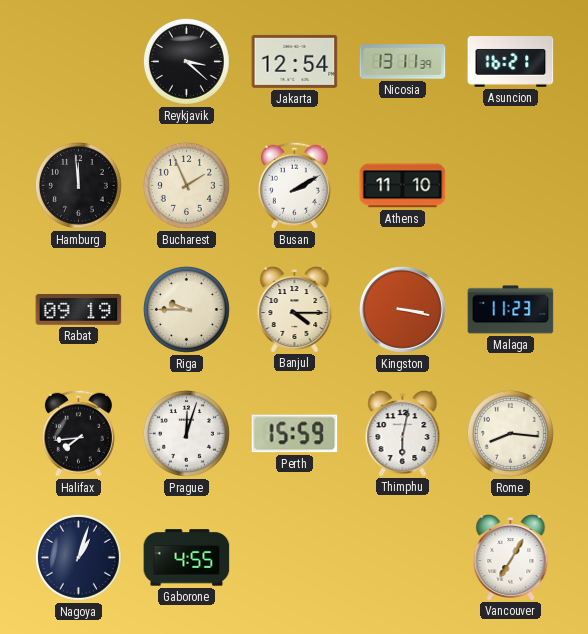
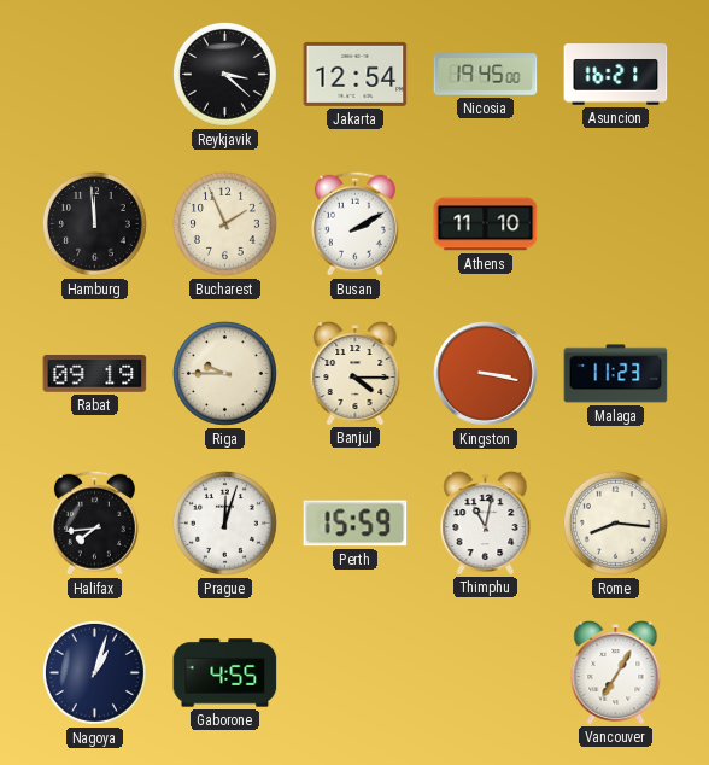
Nicosia: 13:11 -> 19:45 (486, 75)
Thimphu: 6:02 -> 11:02 (486, 524)
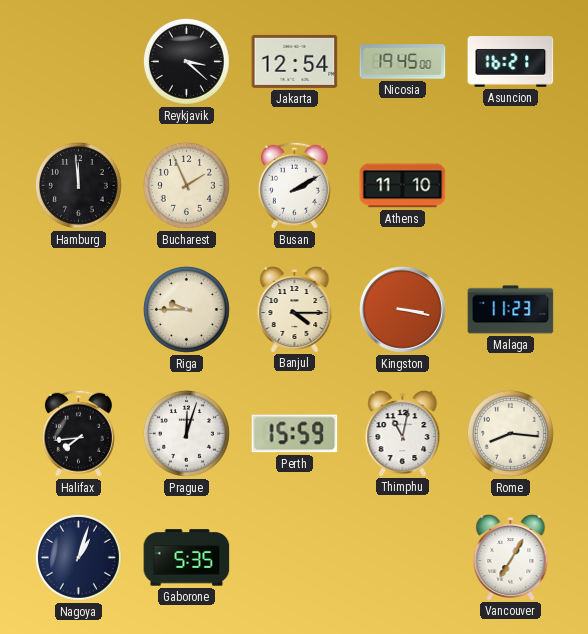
Rabat: 09:19 -> none (95, 374)
Gaborone: 4:55 -> 5:35 (187, 558)
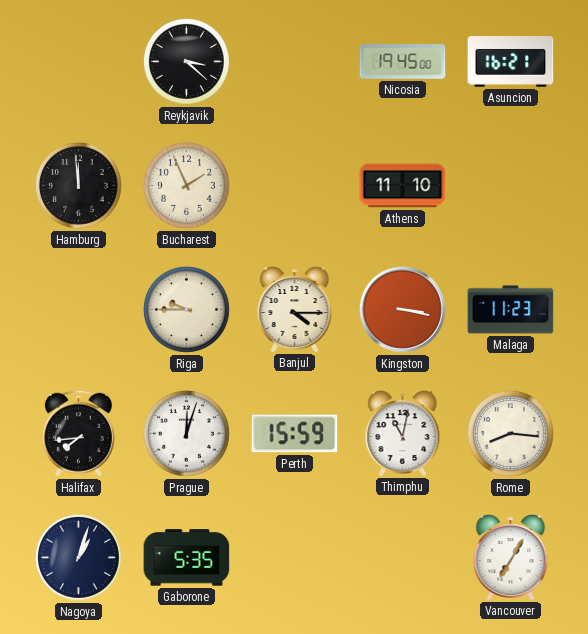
Jakarta: 12:54 -> none (295, 61)
Busan: 2:10 -> none (294, 185)
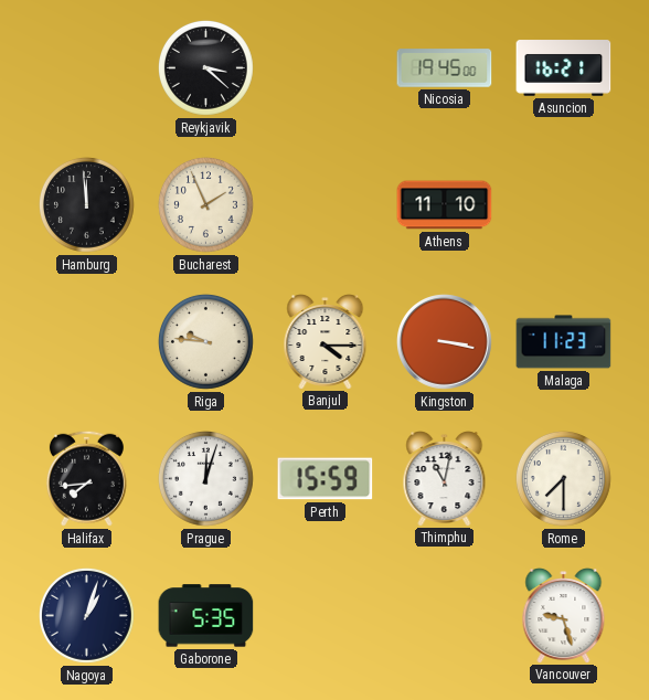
Riga: 9:45 -> 9:46 (205, 341)
Rome: 8:16 -> 7:30 (563, 478)
Vancouver: 7:05 -> 9:27 (564, 616)
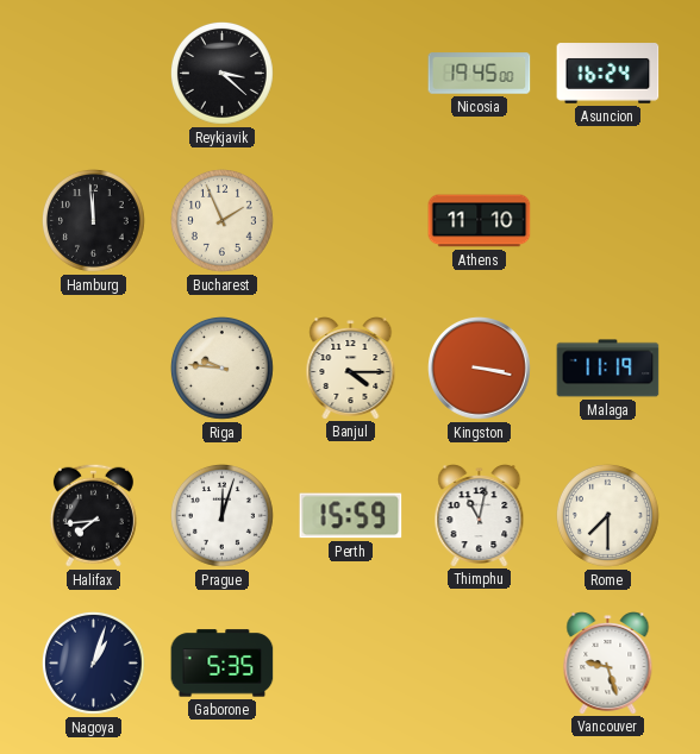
Asuncion: 16:21 -> 16:24 (608, 74)
Malaga: 11:23 -> 11:19 (608, 369)
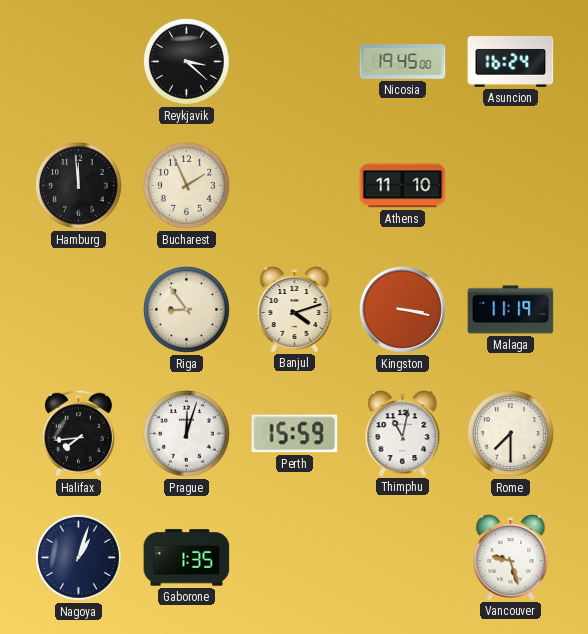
Riga: 9:46 -> 8:54 (186, 309)
Banjul: 4:15 -> 4:12 (295, 310)
Gaborone: 5:35 -> 1:35 (187, 558)
